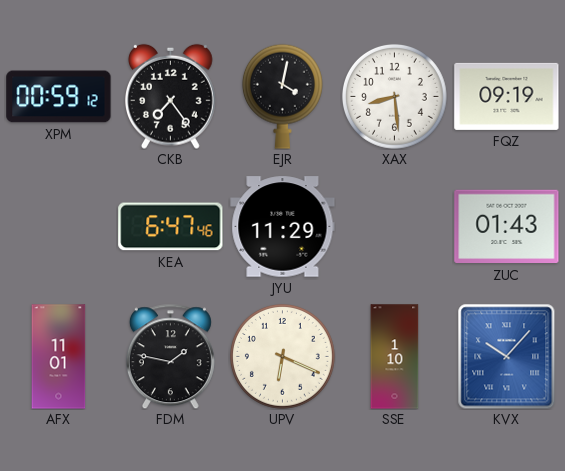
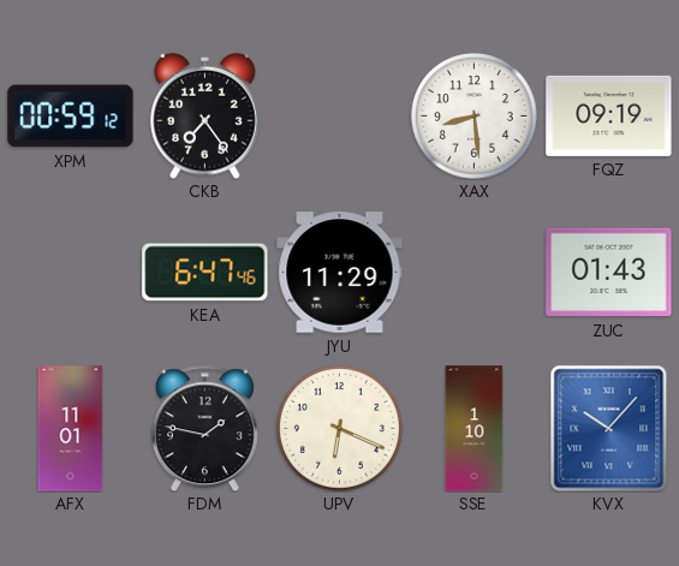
EJR: 4:02 -> none (282, 96)
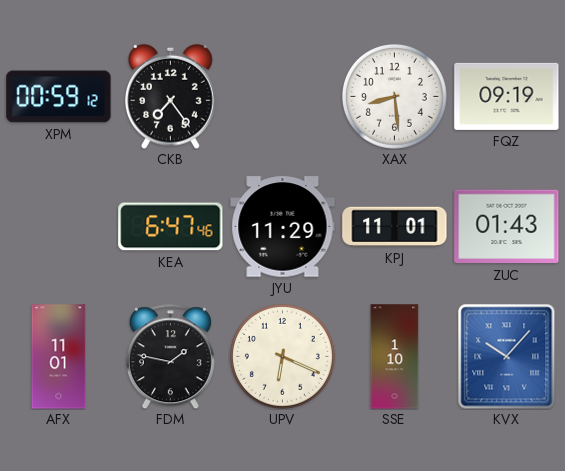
KPJ: none -> 11:01 (395, 227)
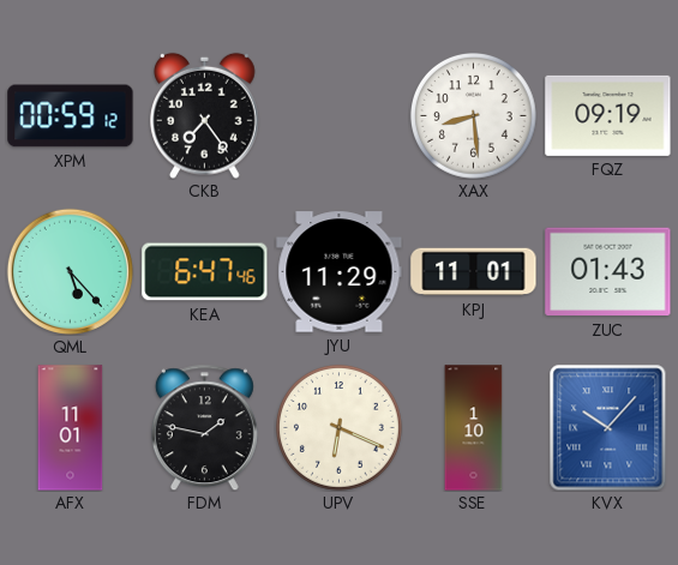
QML: none -> 5:23 (70, 271)
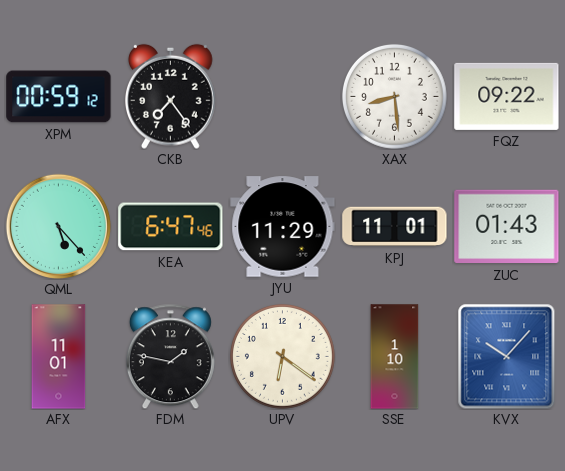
FQZ: 09:19 -> 09:22 (507, 96)
UPV: 6:19 -> 6:21 (282, 356)
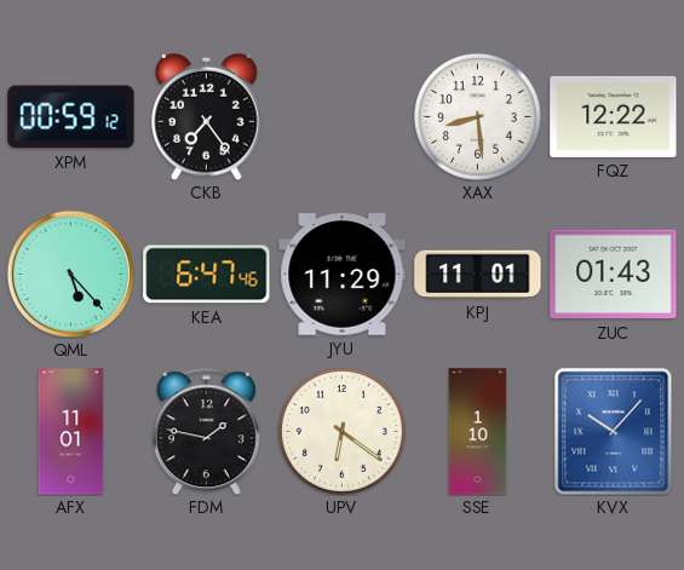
FQZ: 09:22 -> 12:22 (614, 116)
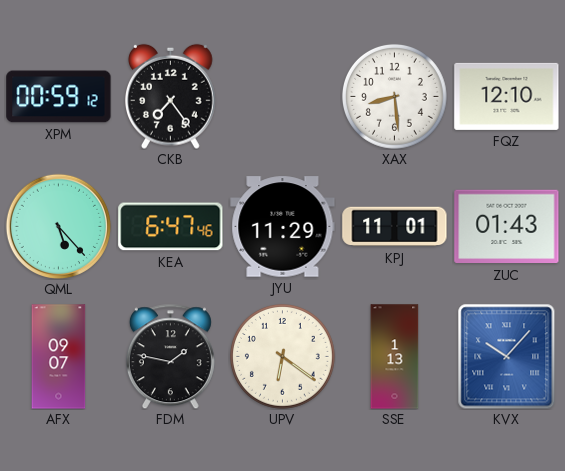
FQZ: 12:22 -> 12:10 (507, 96)
AFX: 11:01 -> 09:07 (59, 357)
SSE: 1:10 -> 1:13 (395, 357)
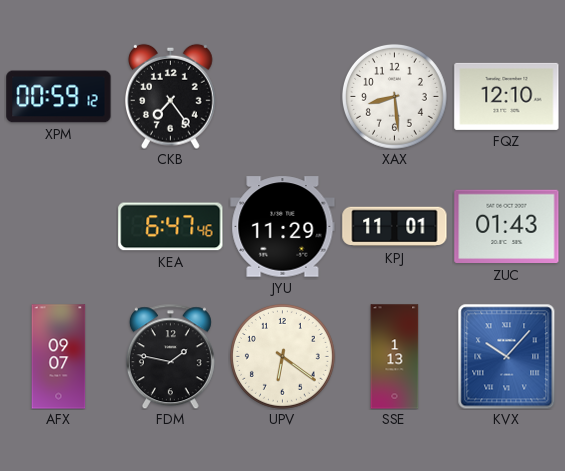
QML: 5:23 -> none (58, 226)
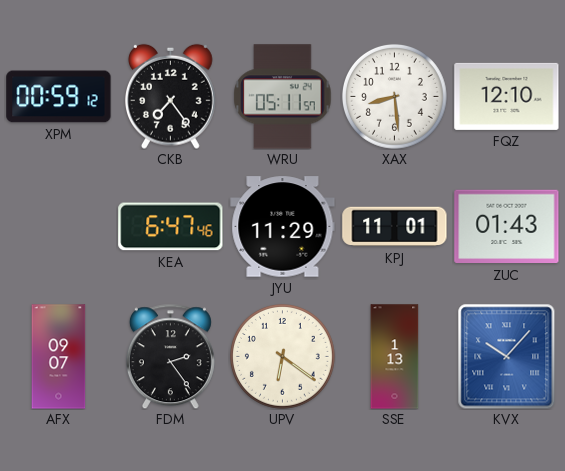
WRU: none -> 05:11 (283, 97)
FDM: 1:47 -> 2:24 (170, 356)
